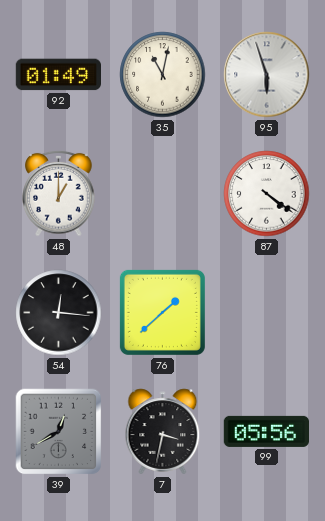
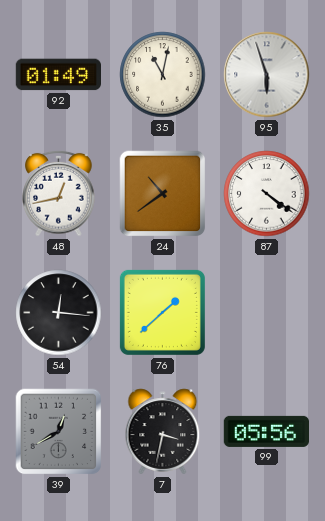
48: 1:00 -> 12:43 (59, 193)
24: none -> 10:39 (163, 194)
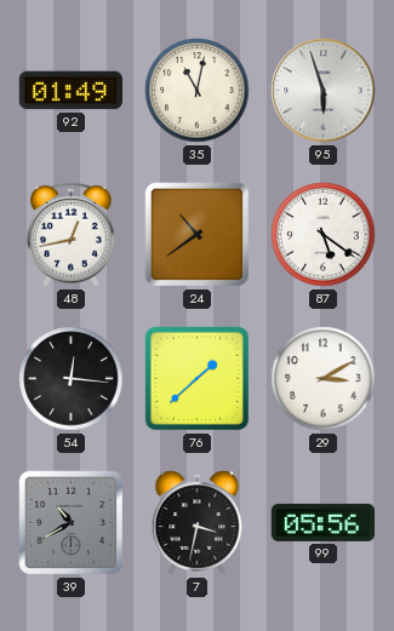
87: 4:21 -> 5:21 (324, 235)
29: none -> 3:10 (324, 379)
39: 12:40 -> 10:40 (72, 523)
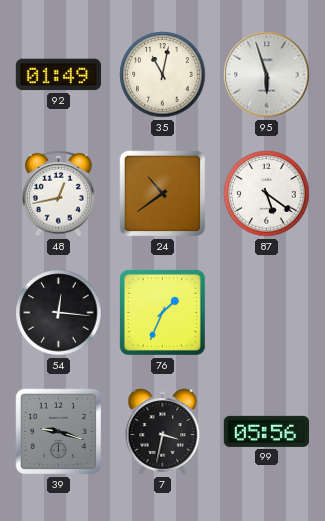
76: 1:38 -> 1:34 (162, 312)
29: 3:10 -> none (324, 379)
39: 10:40 -> 9:18 (59, 432)
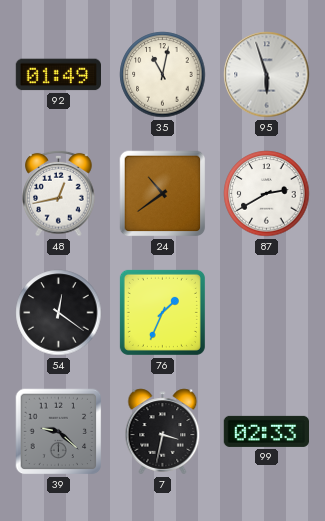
87: 5:21 -> 2:40 (267, 194)
54: 12:16 -> 12:21 (59, 313)
39: 9:18 -> 9:22 (59, 432)
99: 05:56 -> 02:33 (266, 431)
